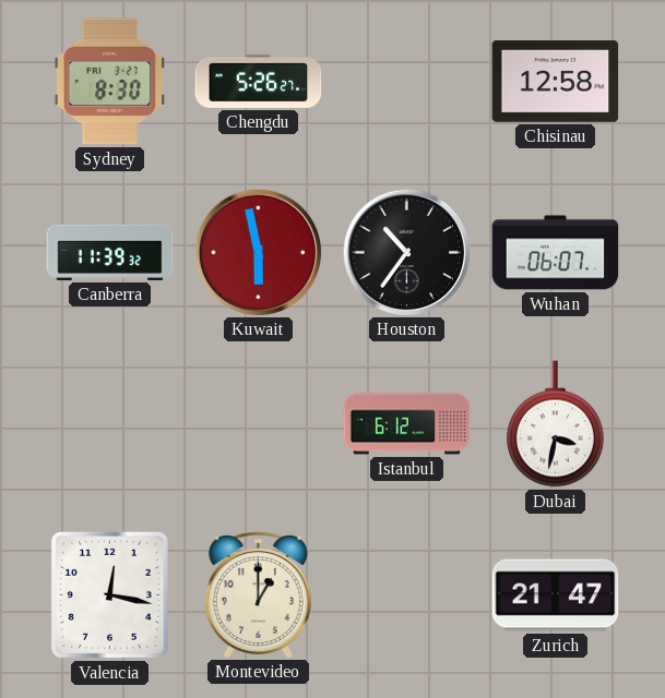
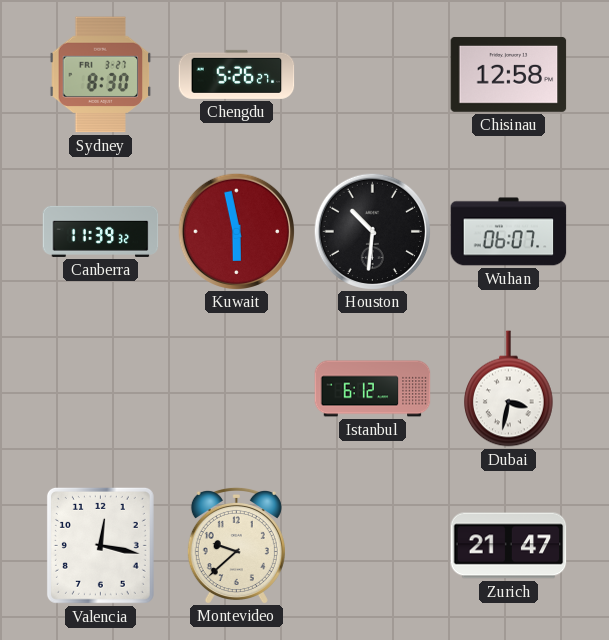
Houston: 10:36 -> 10:31 (372, 231)
Montevideo: 1:00 -> 9:38 (236, 545)
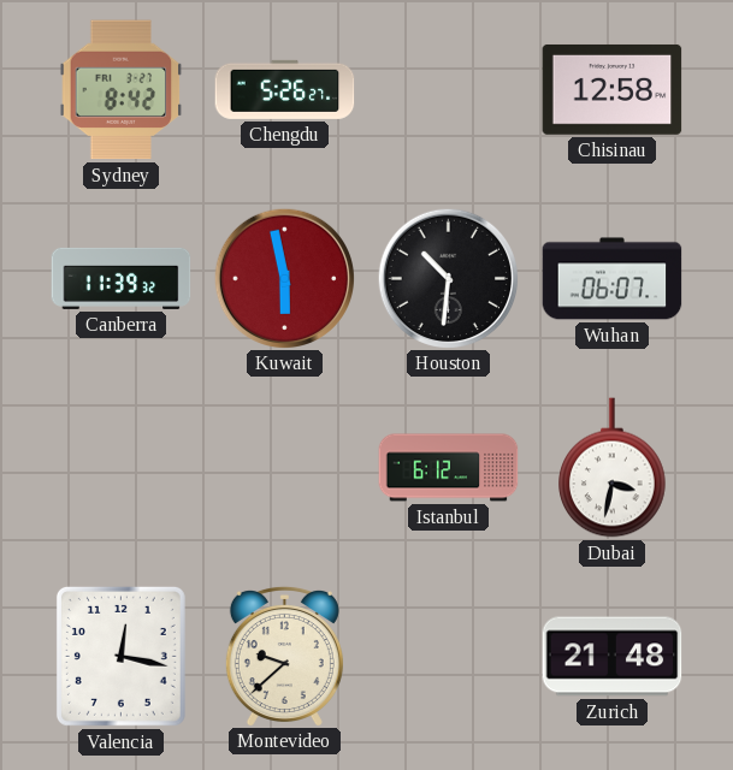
Sydney: 8:30 -> 8:42 (122, 90)
Zurich: 21:47 -> 21:48 (613, 657)
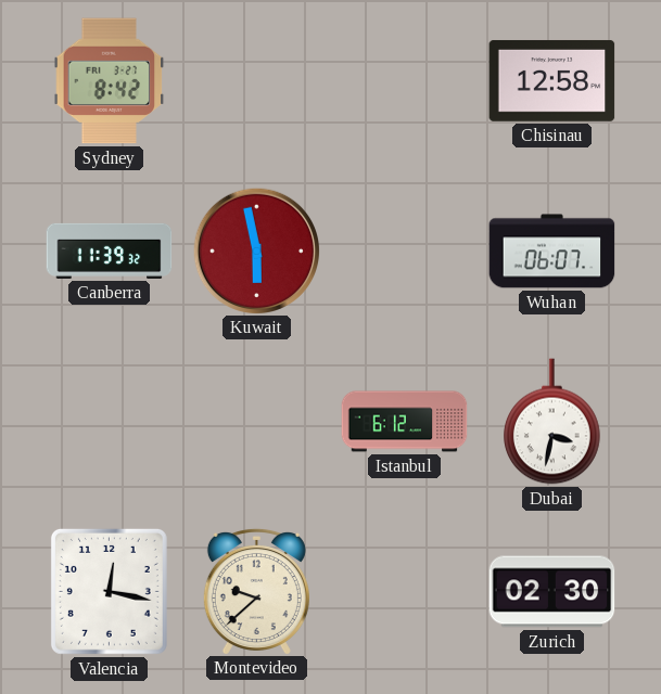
Chengdu: 5:26 -> none (285, 89)
Houston: 10:31 -> none (448, 278)
Zurich: 21:48 -> 02:30 (552, 592)
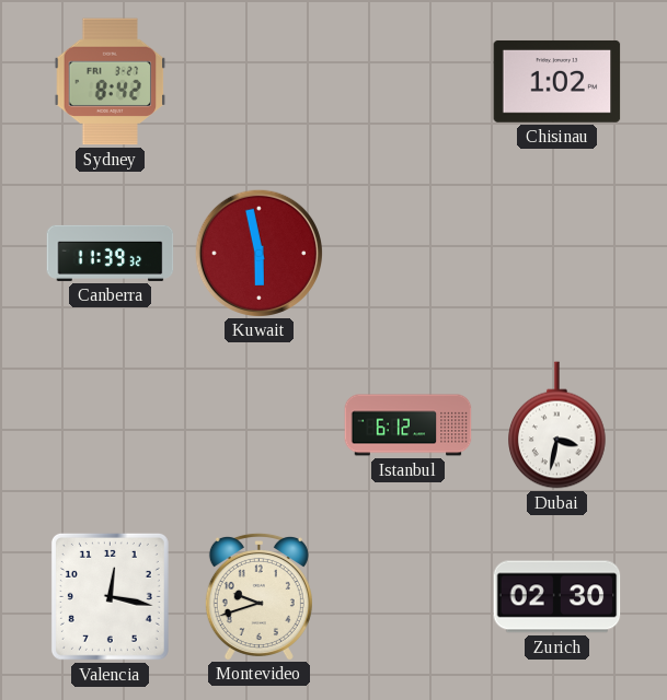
Chisinau: 12:58 -> 1:02 (557, 81)
Wuhan: 06:07 -> none (552, 252)
Montevideo: 9:38 -> 9:42 (258, 596)
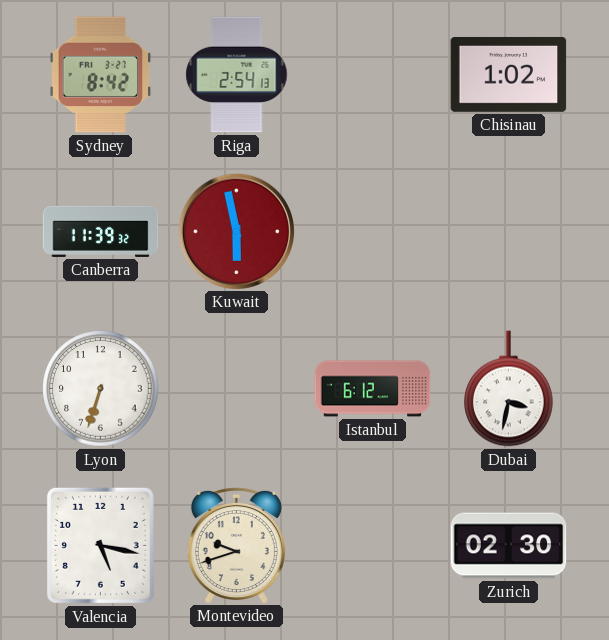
Riga: none -> 2:54 (237, 75)
Lyon: none -> 6:33 (101, 389)
Valencia: 12:17 -> 5:17 (100, 545)
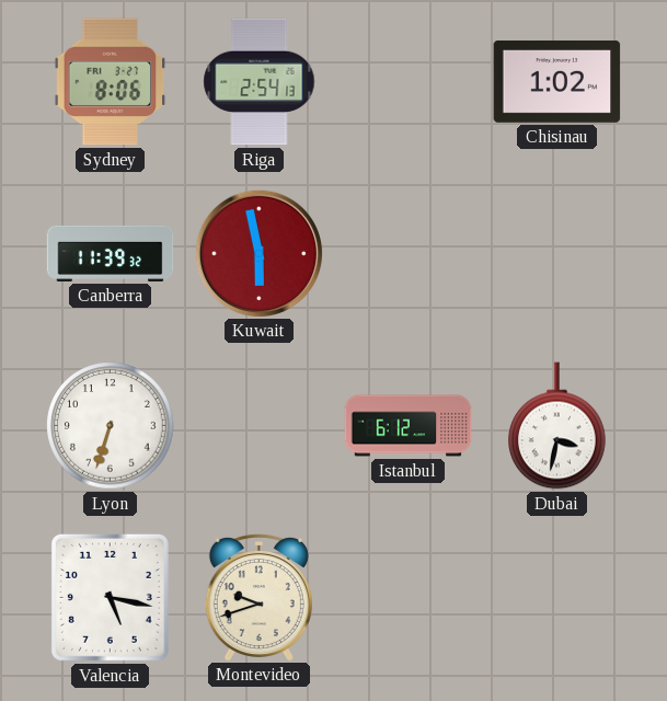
Sydney: 8:42 -> 8:06 (111, 82)
Zurich: 02:30 -> none (509, 546)
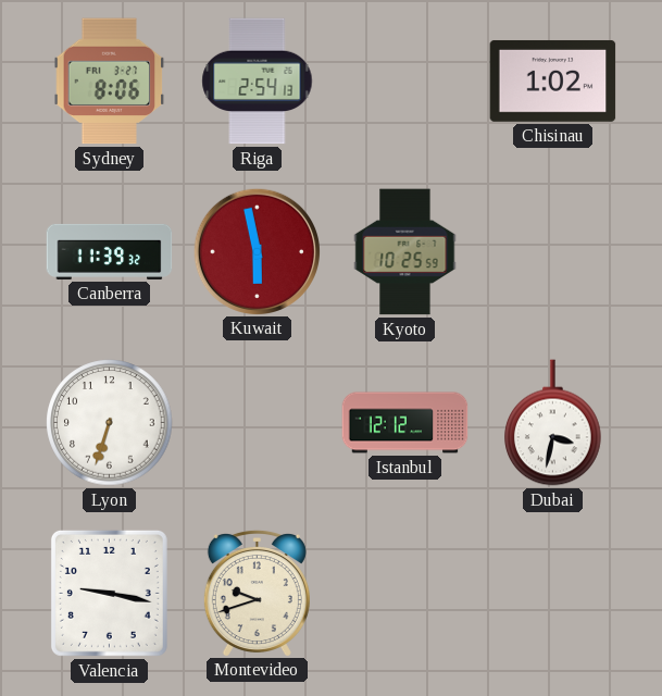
Kyoto: none -> 10:25 (405, 252)
Istanbul: 6:12 -> 12:12 (405, 423)
Valencia: 5:17 -> 9:17 (109, 593)
